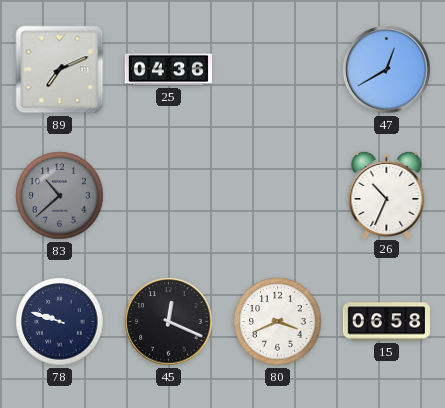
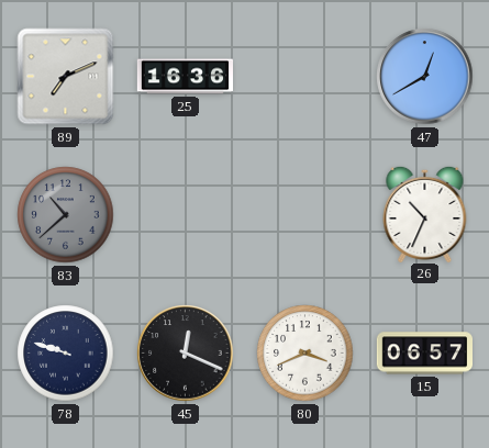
25: 04:36 -> 16:36 (186, 77)
15: 06:58 -> 06:57 (424, 354)
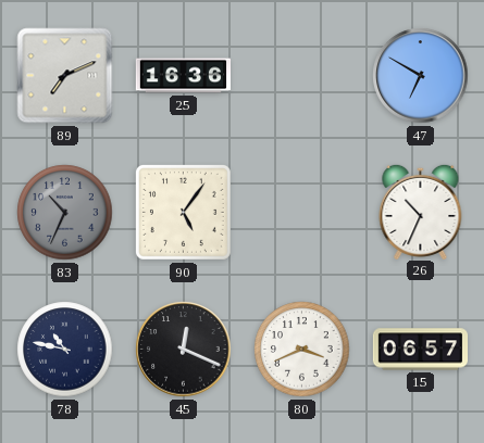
47: 12:40 -> 6:50 (421, 76)
83: 10:38 -> 10:34 (65, 213)
90: none -> 5:06 (183, 212)
78: 9:48 -> 10:47 (65, 350)
